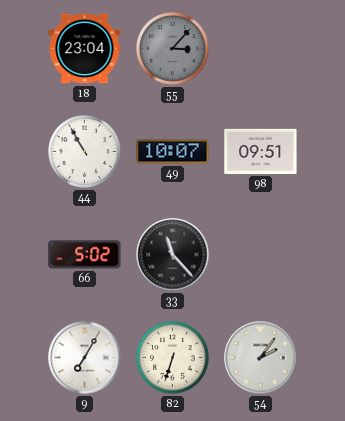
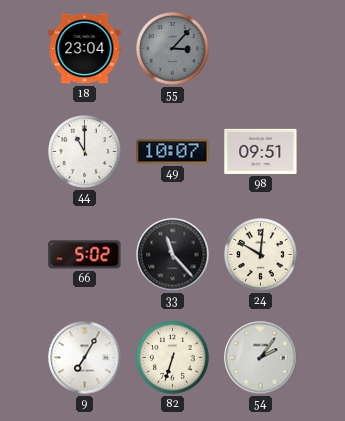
44: 10:55 -> 11:00 (85, 152)
24: none -> 10:01 (261, 255)
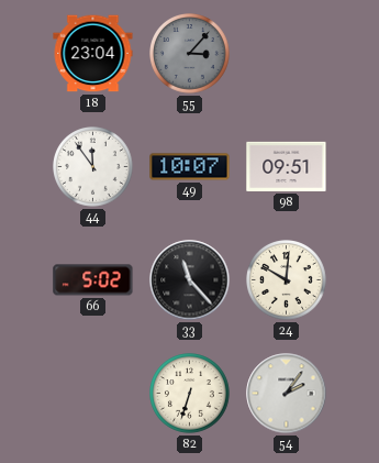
44: 11:00 -> 11:54 (93, 167)
9: 7:05 -> none (85, 358)
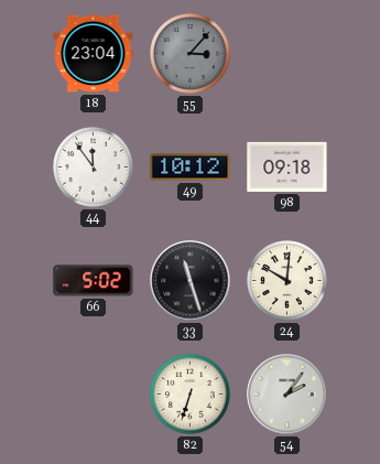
49: 10:07 -> 10:12 (191, 168)
98: 09:51 -> 09:18 (287, 166)
33: 11:23 -> 11:27 (191, 281)
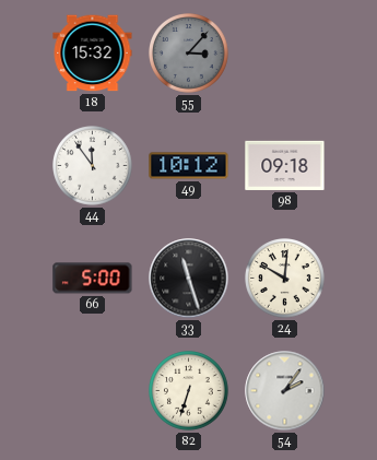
18: 23:04 -> 15:32 (93, 54)
66: 5:02 -> 5:00 (93, 279)
